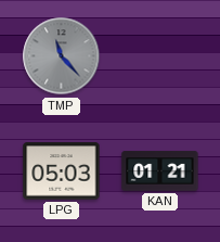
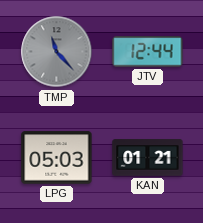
JTV: none -> 12:44 (148, 52)
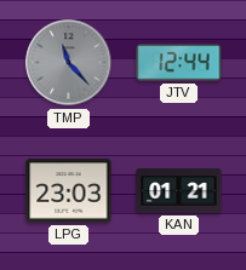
LPG: 05:03 -> 23:03 (69, 191)
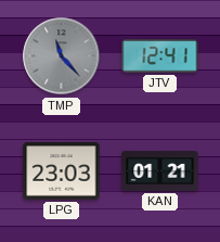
JTV: 12:44 -> 12:41 (160, 56)
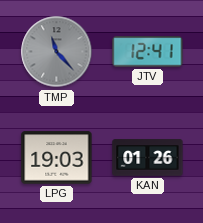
LPG: 23:03 -> 19:03 (57, 158)
KAN: 01:21 -> 01:26 (148, 158)
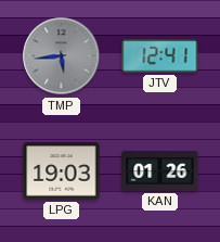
TMP: 11:23 -> 5:44 (62, 56)
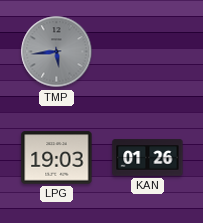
JTV: 12:41 -> none (160, 56)
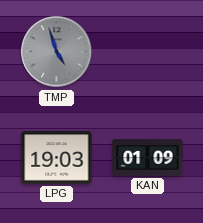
TMP: 5:44 -> 4:57 (57, 52)
KAN: 01:26 -> 01:09 (148, 158)
